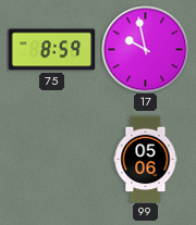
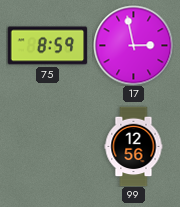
17: 9:58 -> 2:58 (133, 45)
99: 05:06 -> 12:56 (134, 146)
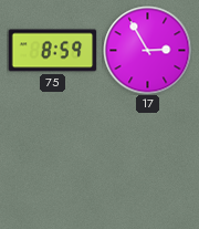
17: 2:58 -> 2:55 (147, 50)
99: 12:56 -> none (134, 146)
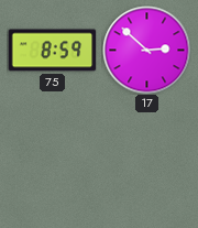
17: 2:55 -> 2:52 (146, 50)
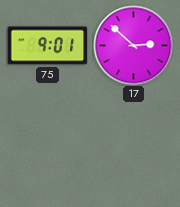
75: 8:59 -> 9:01 (47, 46)
